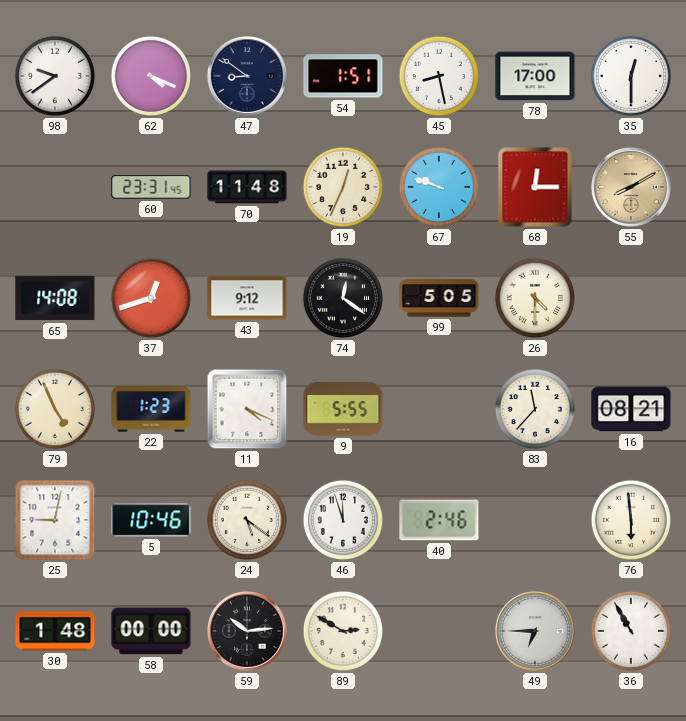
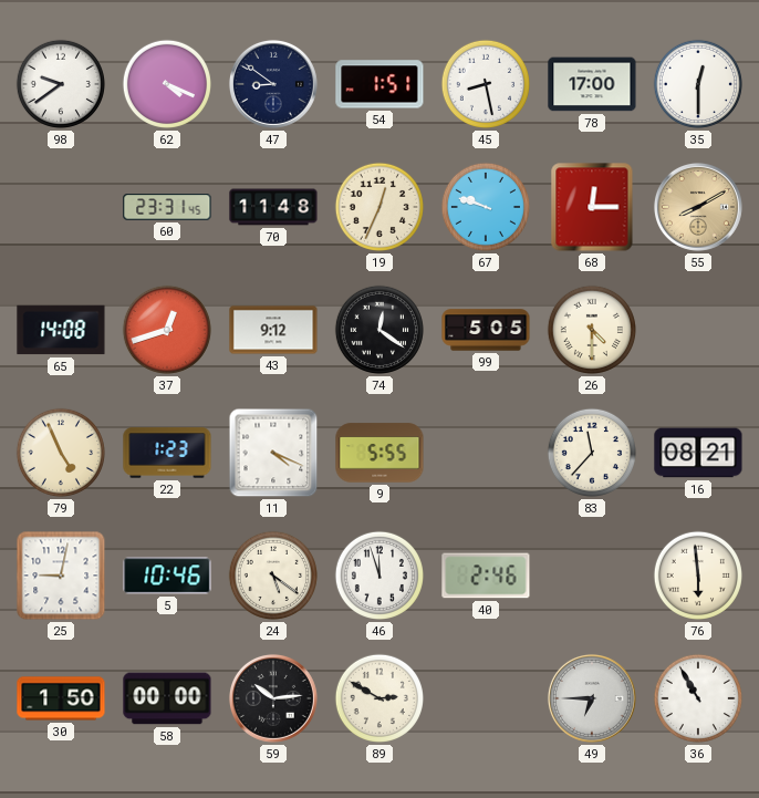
30: 1:48 -> 1:50 (61, 698)
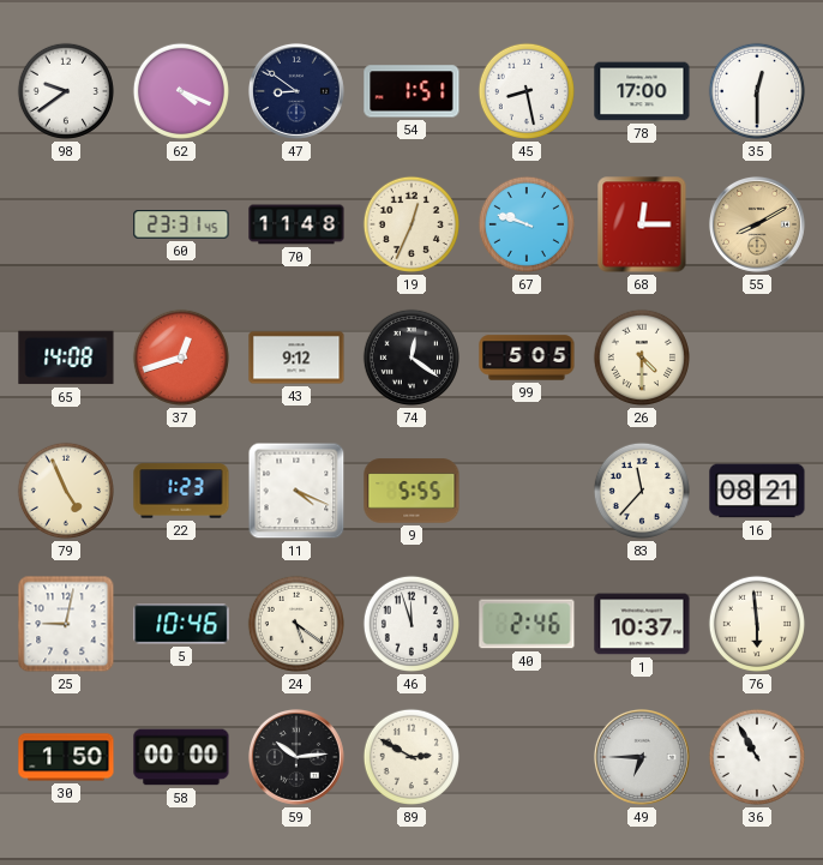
1: none -> 10:37 (642, 624)
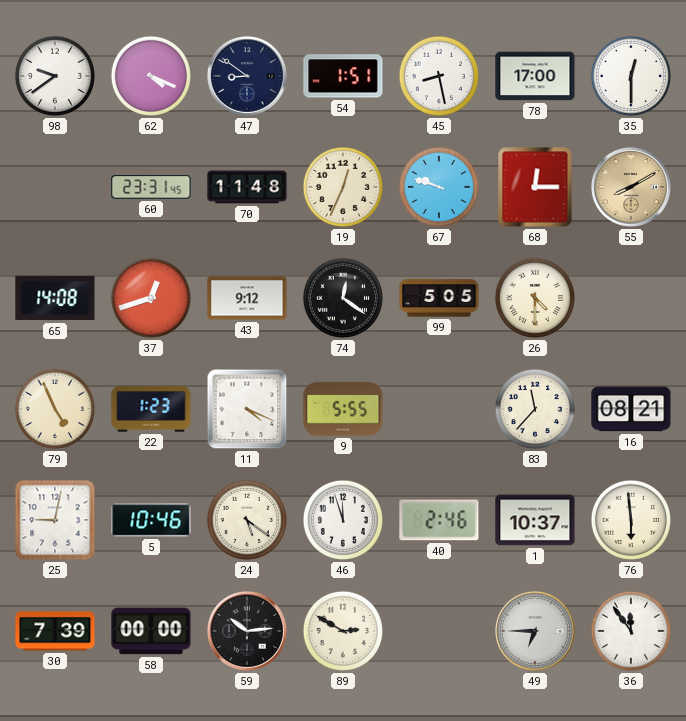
30: 1:50 -> 7:39 (55, 631)
36: 10:55 -> 11:54 (631, 631)
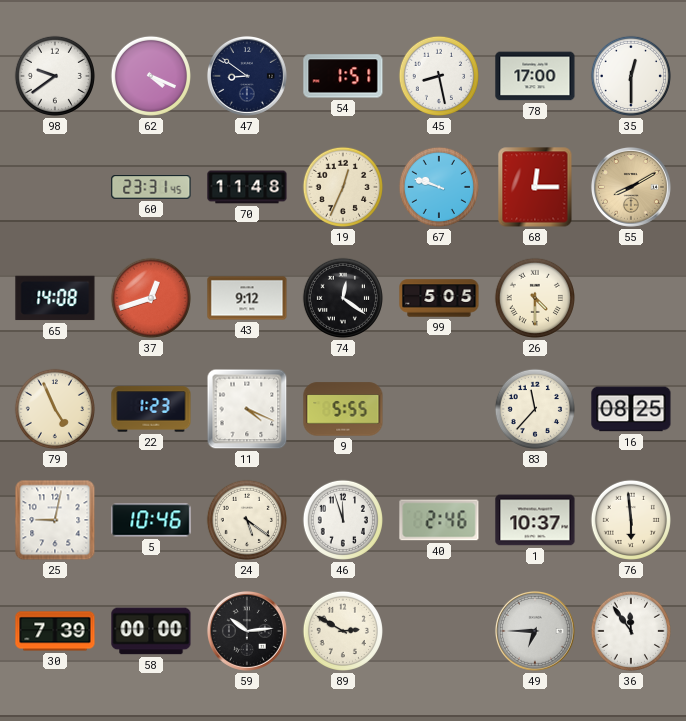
16: 08:21 -> 08:25 (631, 409)
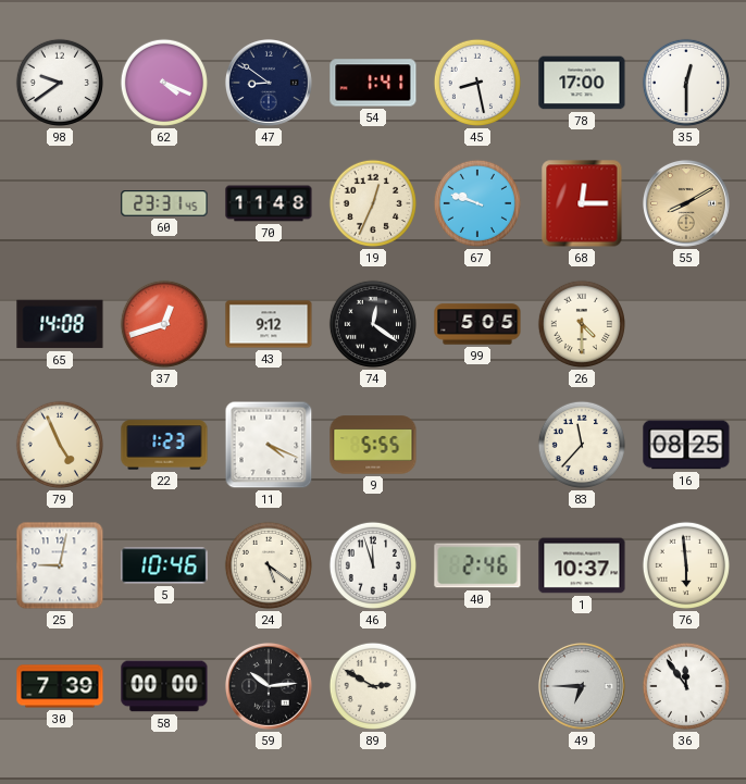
54: 1:51 -> 1:41 (373, 83)
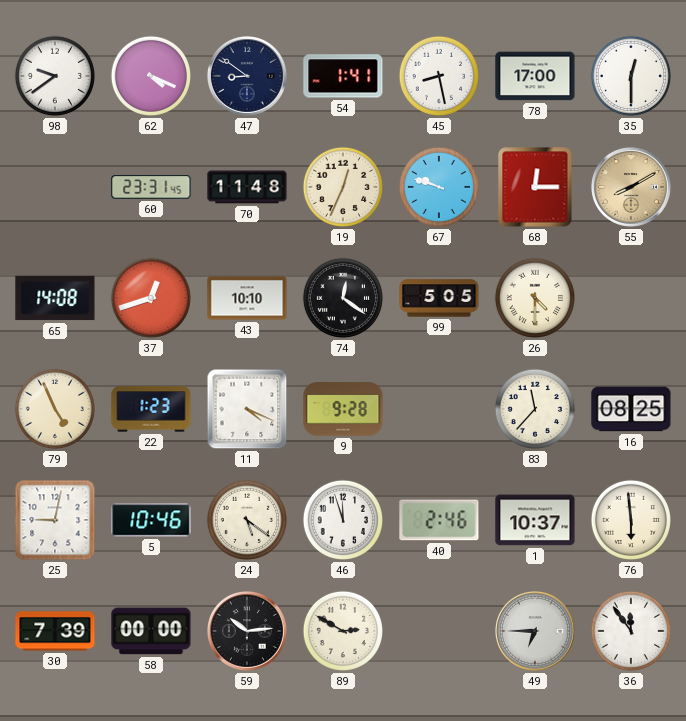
43: 9:12 -> 10:10 (247, 298)
9: 5:55 -> 9:28 (343, 409)
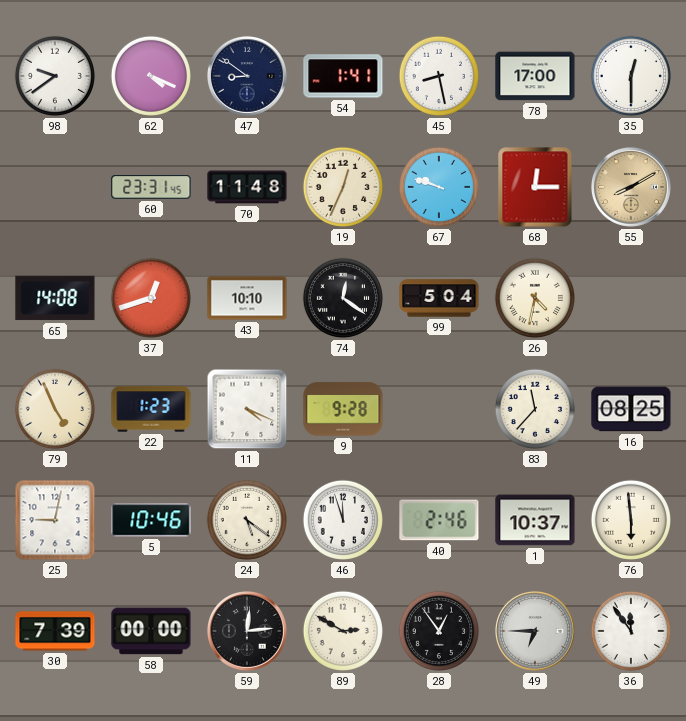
99: 5:05 -> 5:04 (439, 298)
26: 4:30 -> 4:32 (535, 298)
59: 10:14 -> 12:14 (247, 631)
28: none -> 12:54 (439, 631)
